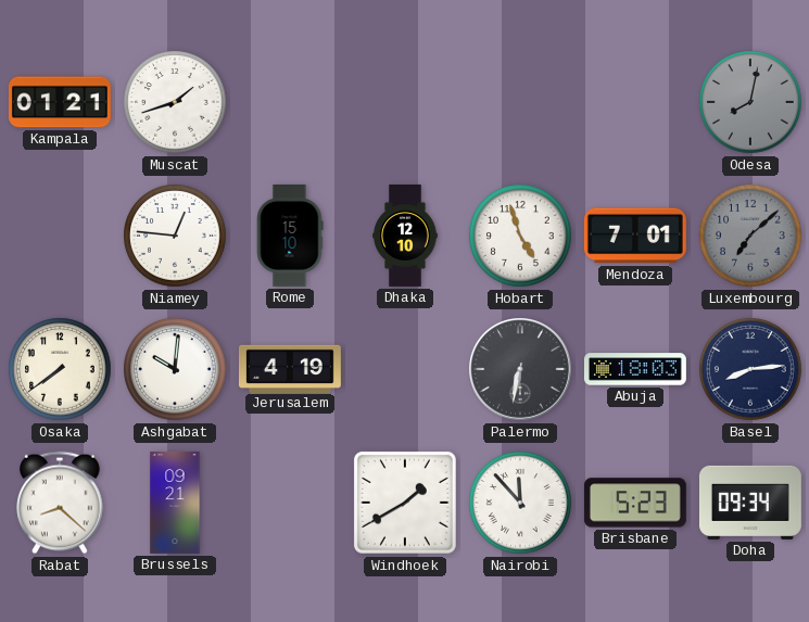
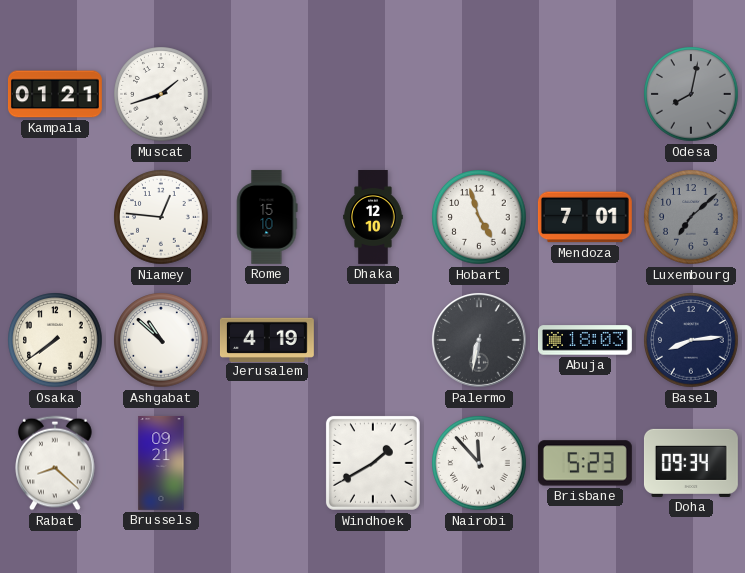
Ashgabat: 10:01 -> 10:52 (161, 340)
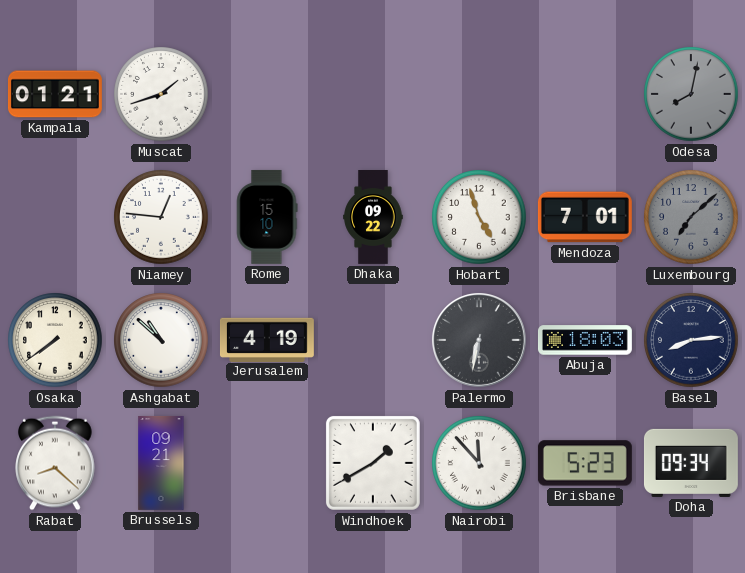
Dhaka: 12:10 -> 09:22 (373, 218)
